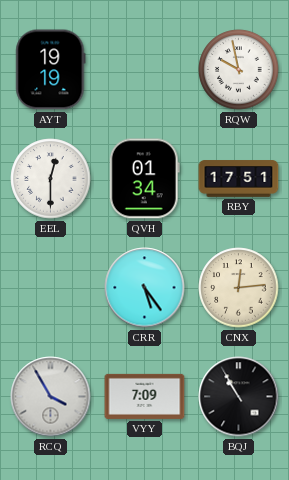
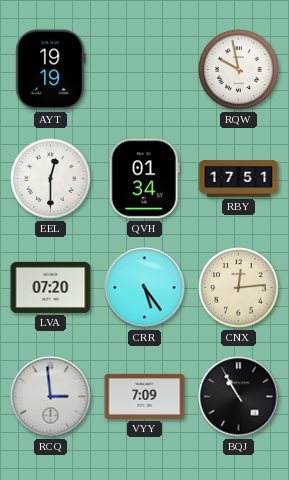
LVA: none -> 07:20 (51, 287)
RCQ: 3:55 -> 2:59 (51, 397)
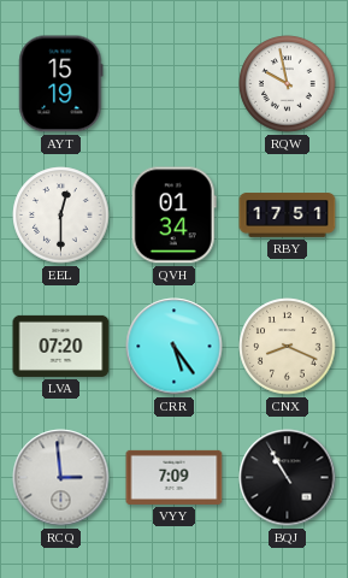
AYT: 19:19 -> 15:19 (61, 84)
CNX: 12:14 -> 8:19 (288, 347)
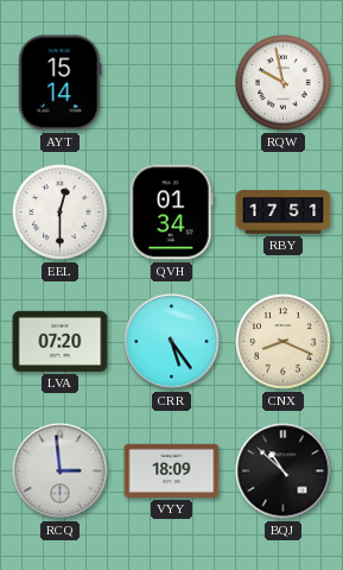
AYT: 15:19 -> 15:14 (61, 83)
VYY: 7:09 -> 18:09 (172, 470)
BQJ: 10:55 -> 10:52 (284, 471)
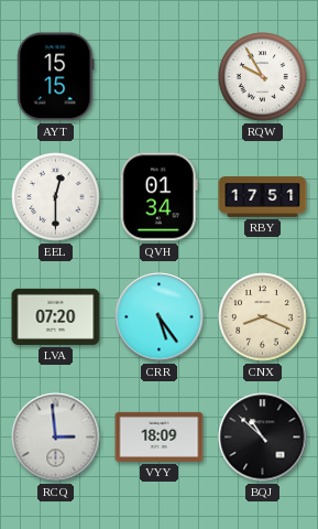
AYT: 15:14 -> 15:15 (56, 77)
RQW: 9:58 -> 9:55 (263, 77)
